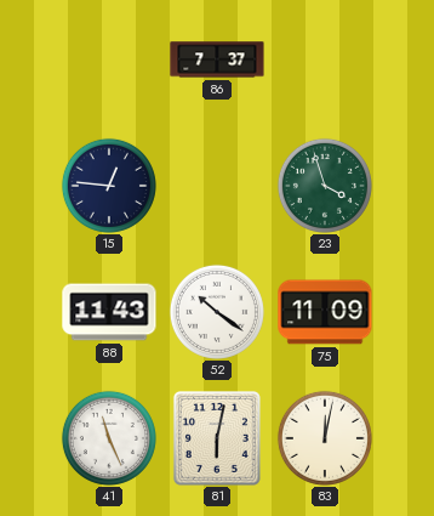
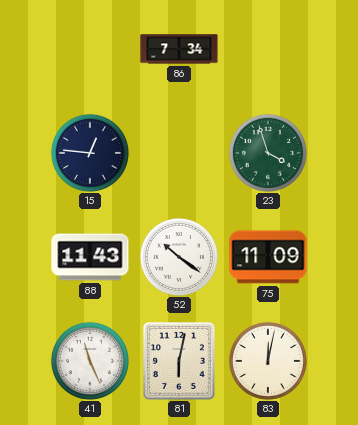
86: 7:37 -> 7:34 (179, 49)
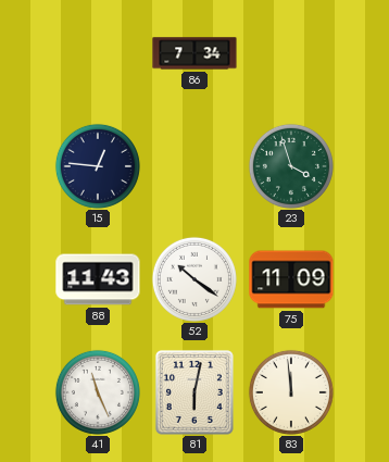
83: 12:02 -> 11:59 (291, 392)
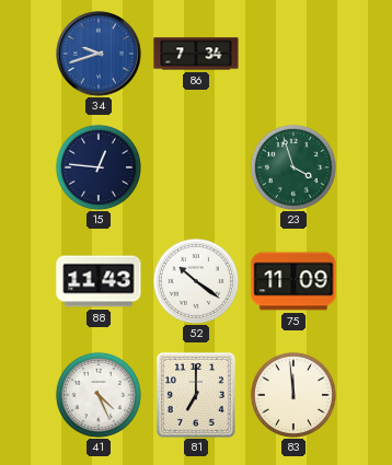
34: none -> 9:42 (99, 54)
41: 11:26 -> 4:26 (99, 395)
81: 6:02 -> 7:00 (196, 395)
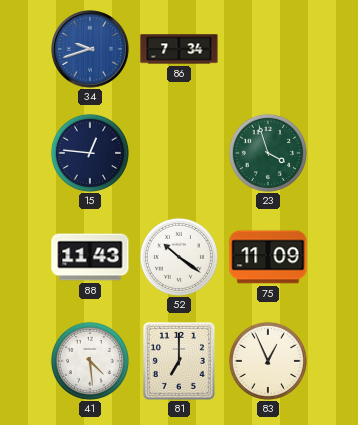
41: 4:26 -> 4:29 (90, 361)
83: 11:59 -> 12:56 (268, 361)
